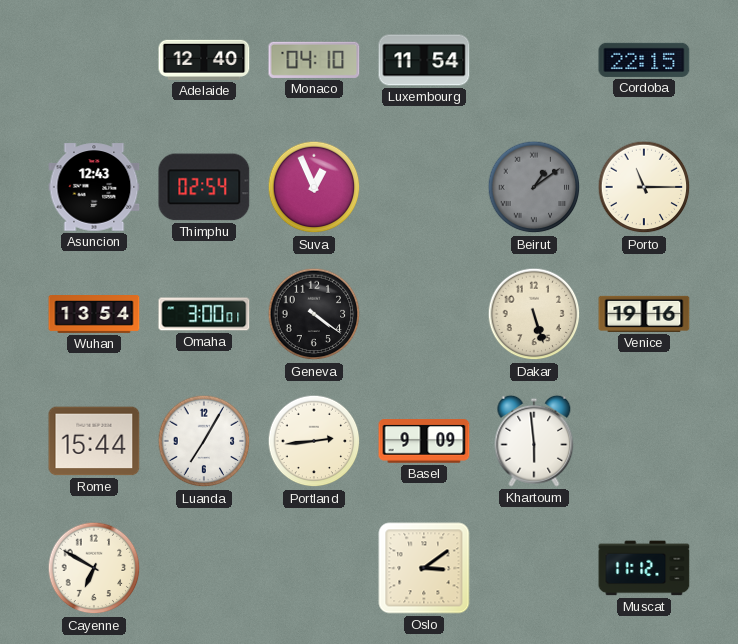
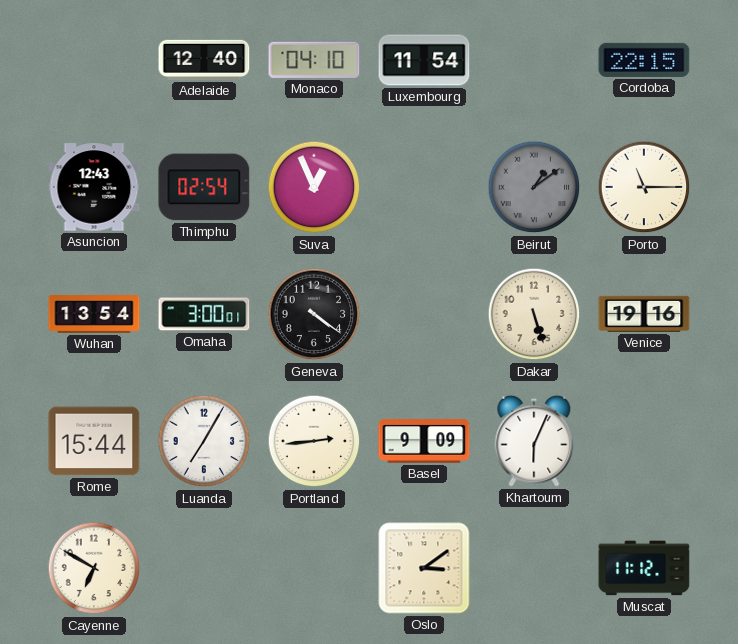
Khartoum: 5:59 -> 6:04 (534, 441)
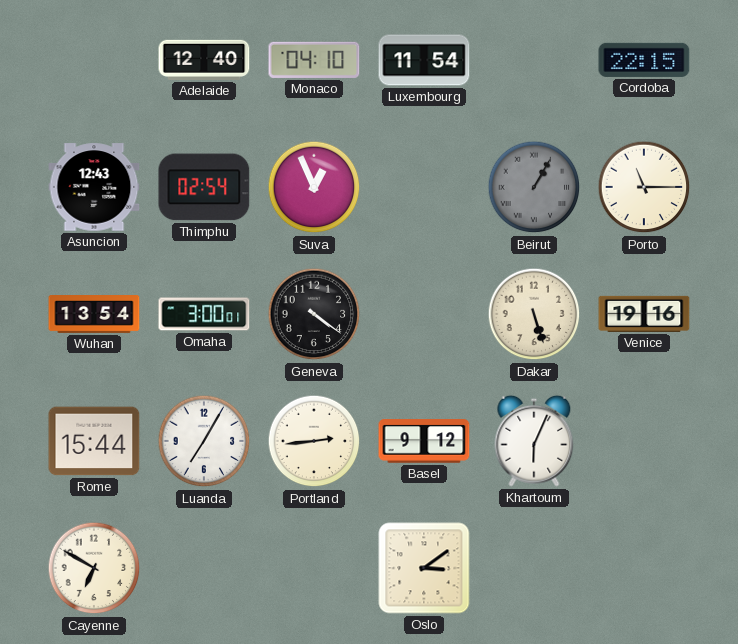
Beirut: 1:09 -> 1:05 (534, 187)
Basel: 9:09 -> 9:12 (424, 441)
Muscat: 11:12 -> none (644, 568)
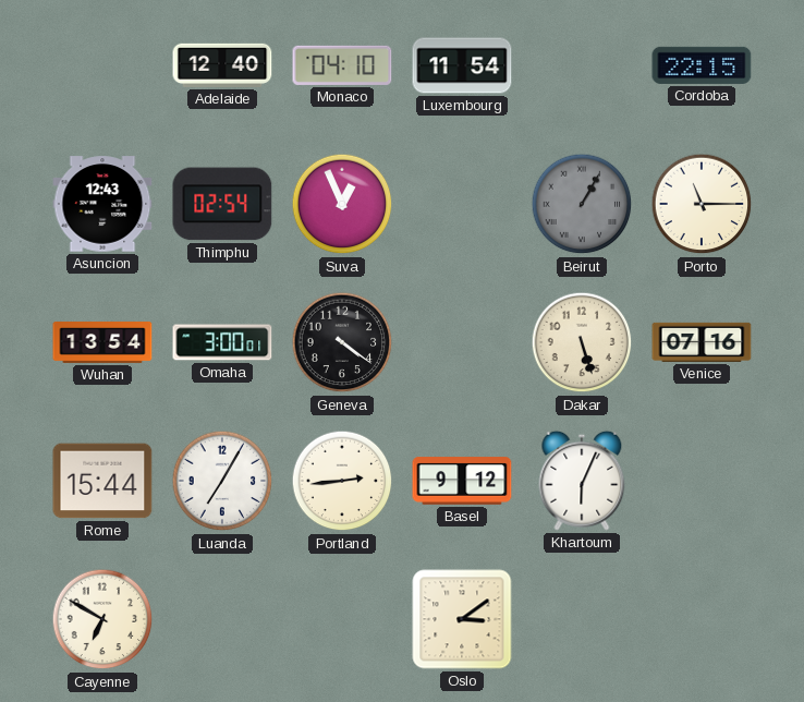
Venice: 19:16 -> 07:16 (702, 342)
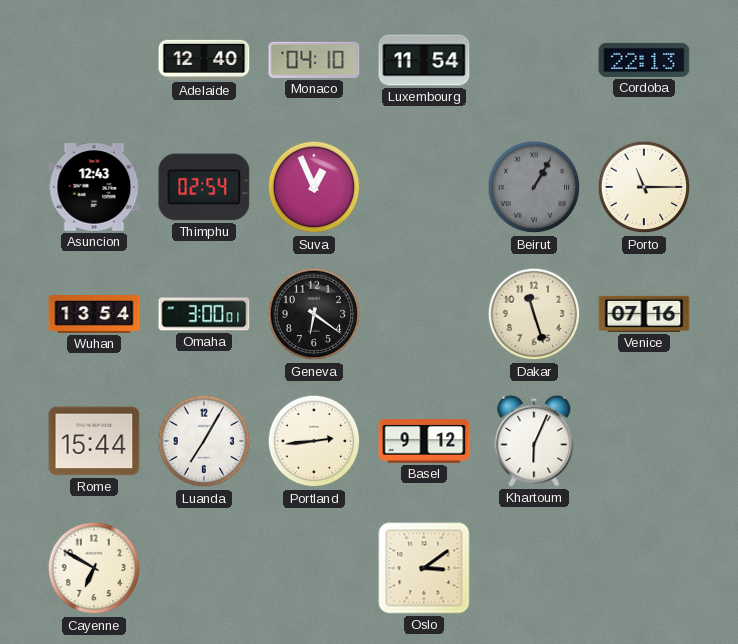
Cordoba: 22:15 -> 22:13 (644, 60)
Geneva: 4:21 -> 6:21 (314, 314)
Dakar: 5:27 -> 11:27 (534, 314)
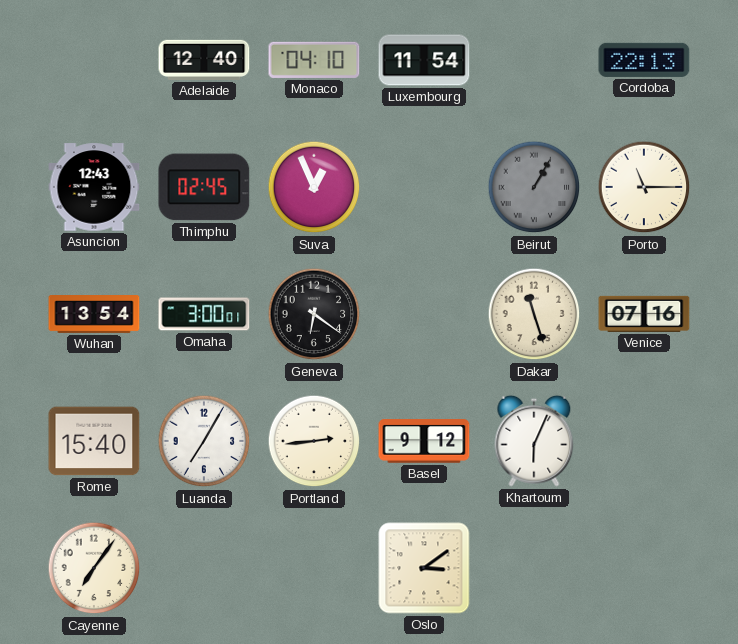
Thimphu: 02:54 -> 02:45 (204, 187)
Rome: 15:44 -> 15:40 (94, 441)
Cayenne: 6:50 -> 7:06 (94, 568)
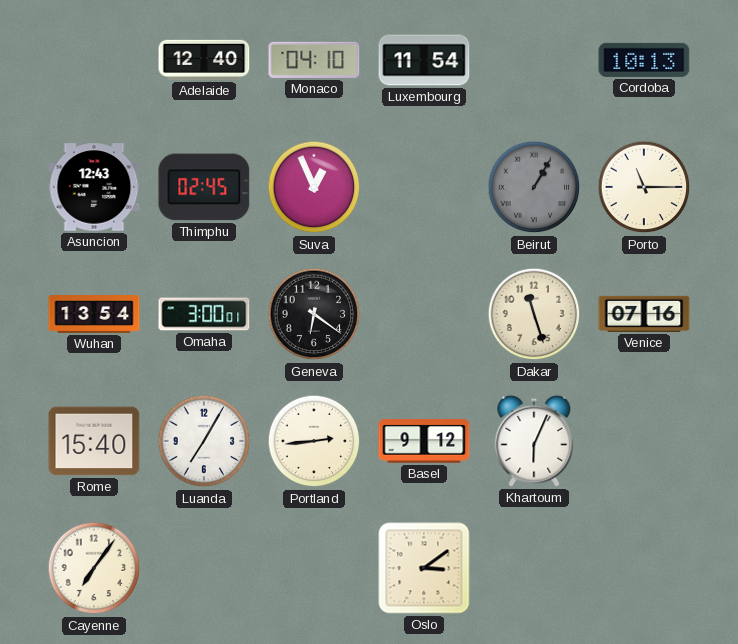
Cordoba: 22:13 -> 10:13 (644, 60)
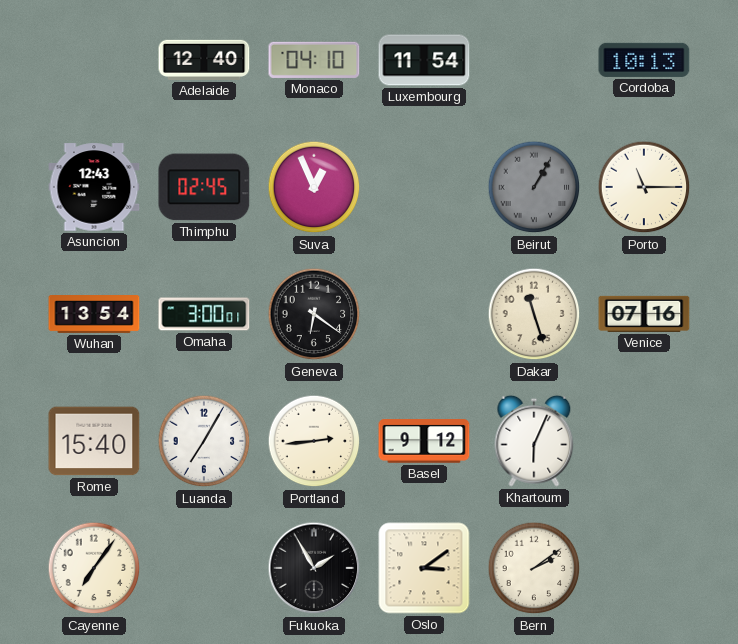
Fukuoka: none -> 1:55 (314, 568)
Bern: none -> 2:09 (534, 568)
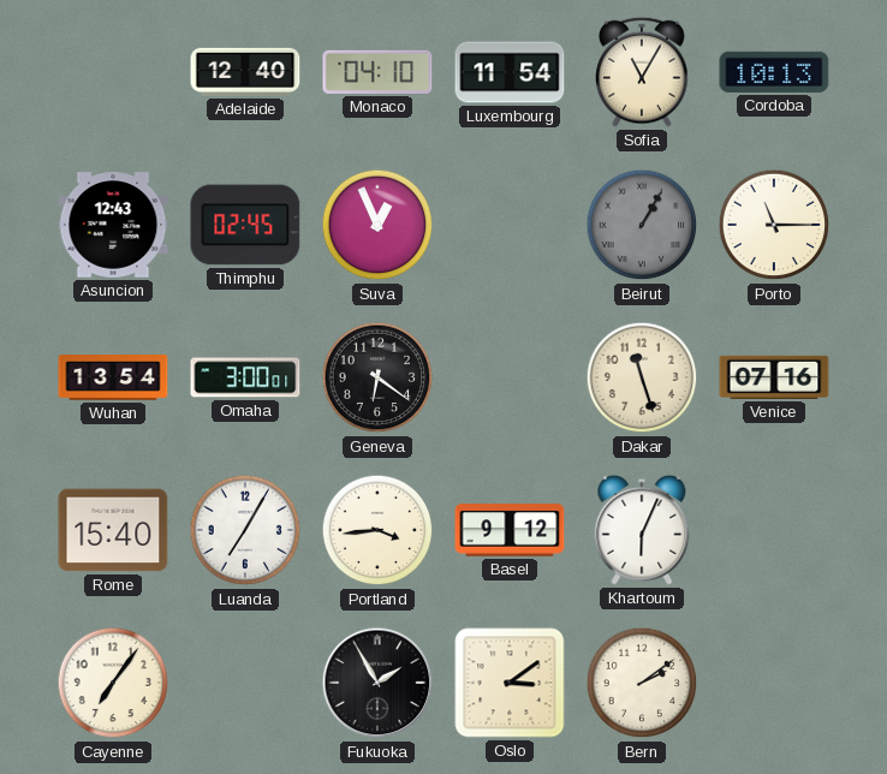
Sofia: none -> 11:05 (642, 72)
Portland: 2:44 -> 3:44 (377, 530)
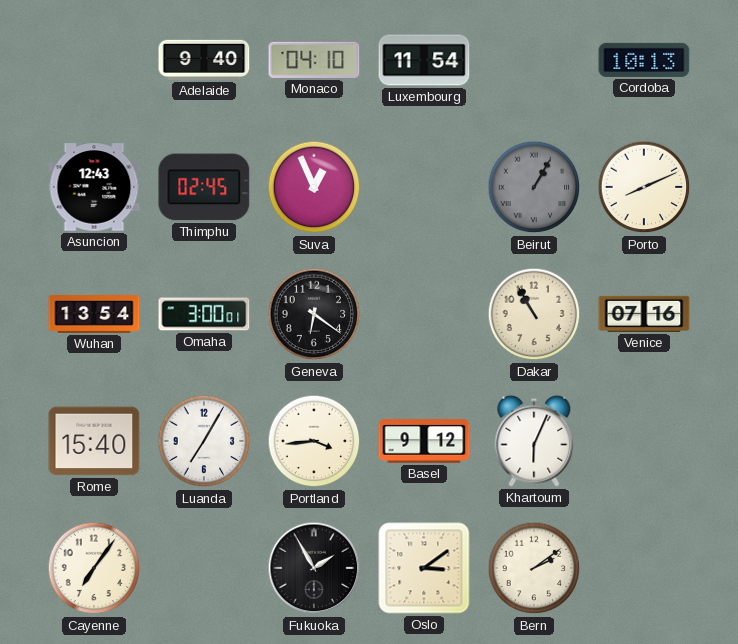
Adelaide: 12:40 -> 9:40 (204, 60)
Sofia: 11:05 -> none (642, 72)
Porto: 11:15 -> 8:11 (644, 187)
Dakar: 11:27 -> 10:55 (534, 314)
